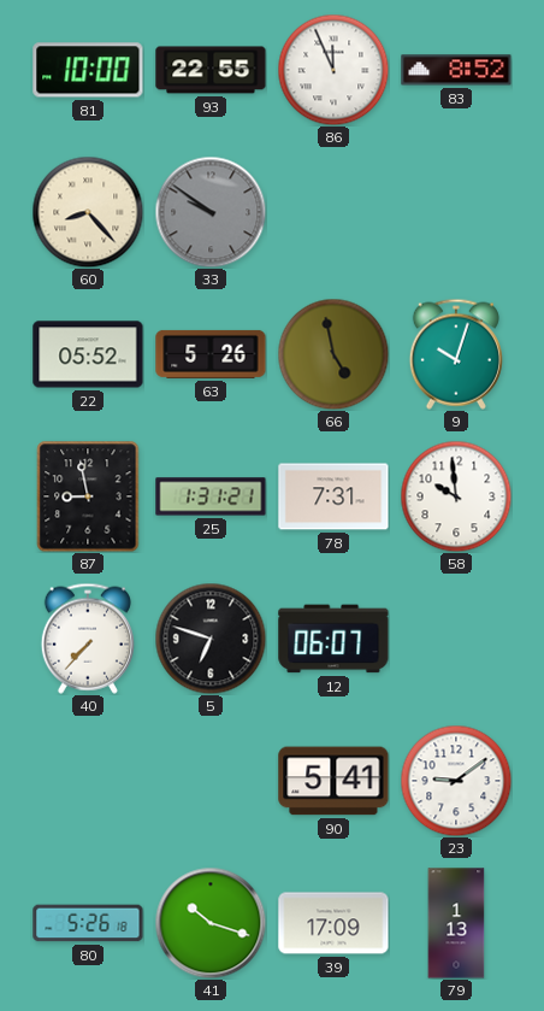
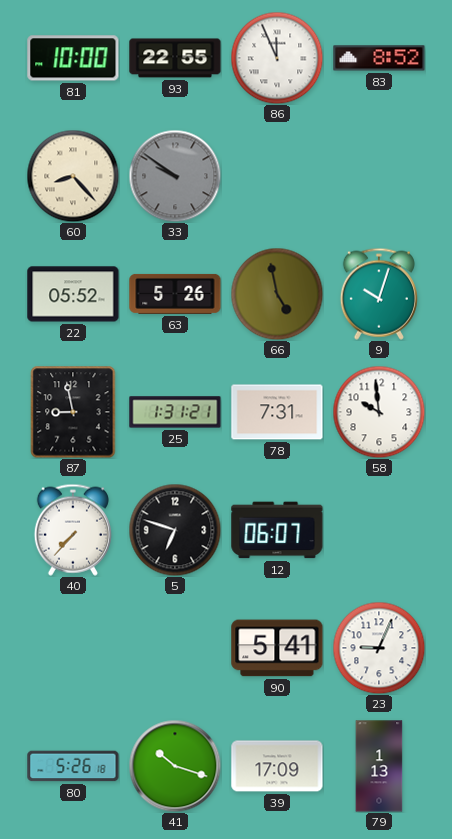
23: 9:09 -> 9:04 (379, 648)
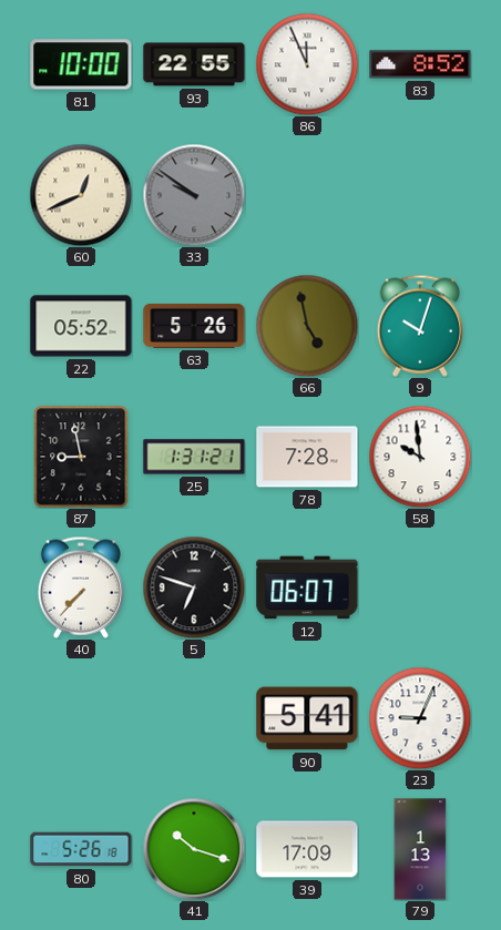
60: 8:23 -> 12:41 (81, 195)
78: 7:31 -> 7:28 (307, 457)
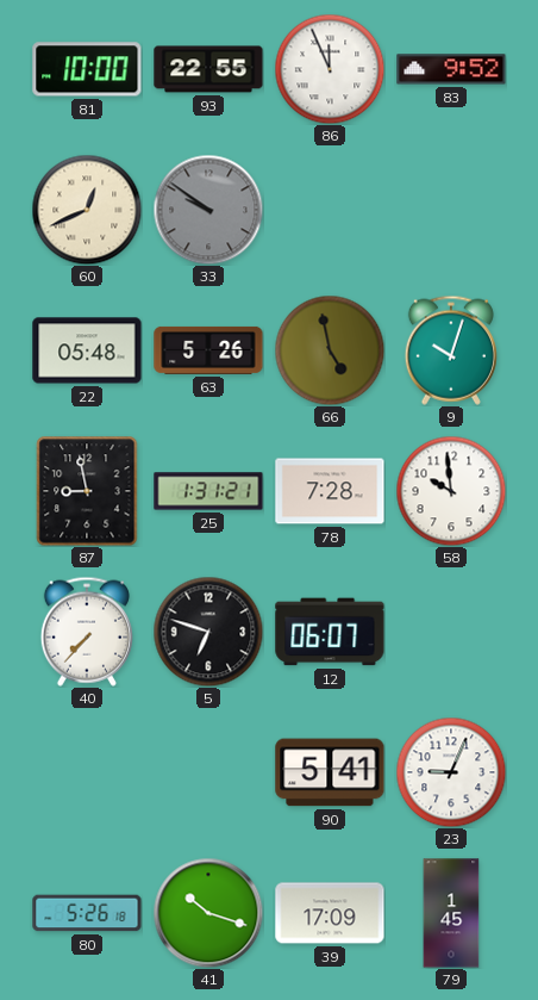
83: 8:52 -> 9:52 (451, 69)
22: 05:52 -> 05:48 (87, 350)
79: 1:13 -> 1:45 (451, 913)
